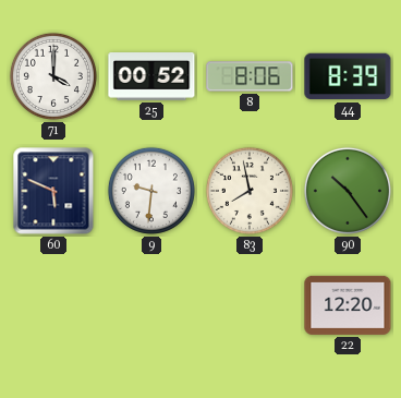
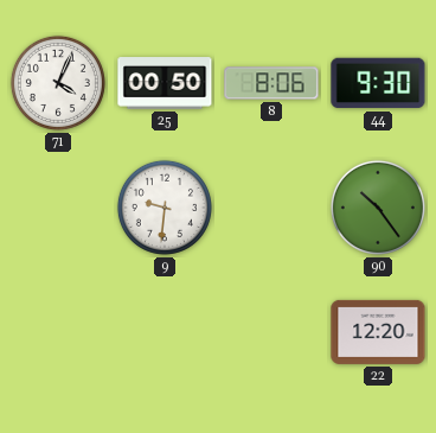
71: 4:00 -> 4:04 (58, 83)
25: 00:52 -> 00:50 (165, 83)
44: 8:39 -> 9:30 (378, 83)
60: 5:49 -> none (53, 191)
83: 7:58 -> none (250, 191)
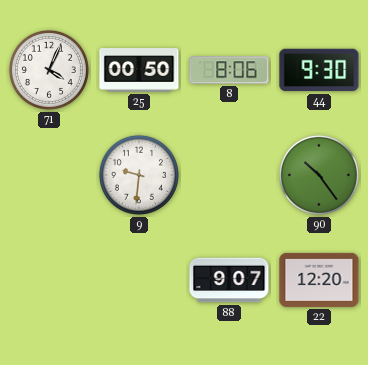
88: none -> 9:07 (229, 280)
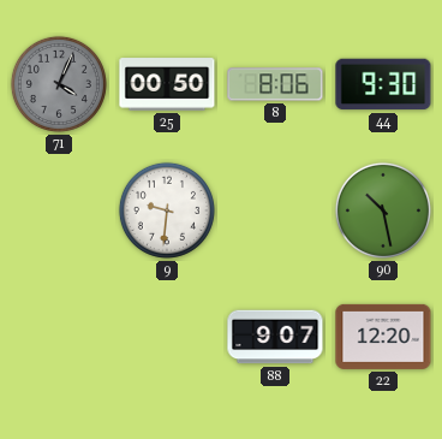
71 dial: white -> grey (59, 84)
90: 10:24 -> 10:28 (383, 210)
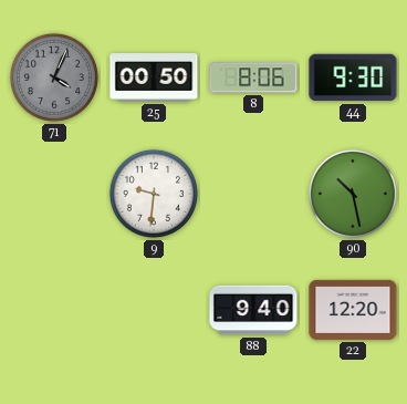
88: 9:07 -> 9:40 (253, 310)
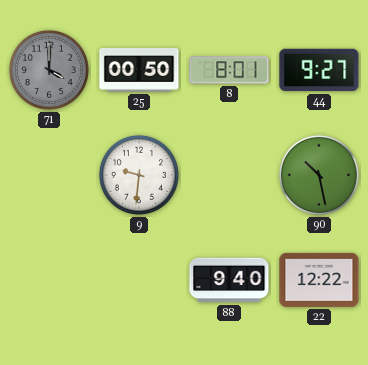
71: 4:04 -> 4:00 (49, 70)
8: 8:06 -> 8:01 (229, 70)
44: 9:30 -> 9:27 (319, 70)
22: 12:20 -> 12:22 (319, 280)
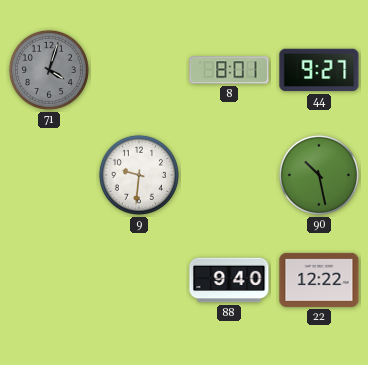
71: 4:00 -> 4:03 (49, 70)
25: 00:50 -> none (139, 70)
